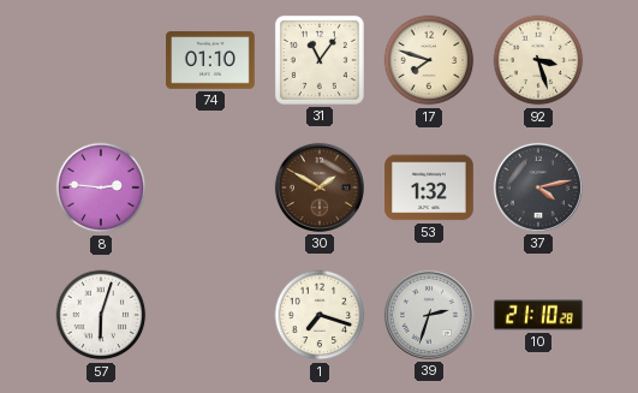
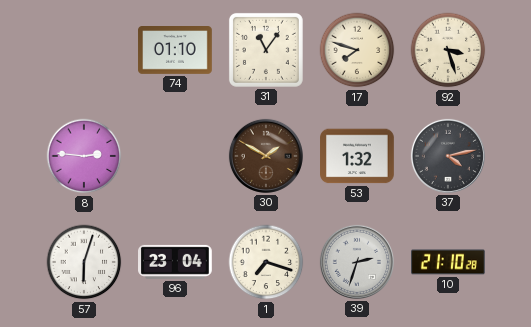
96: none -> 23:04 (176, 262)
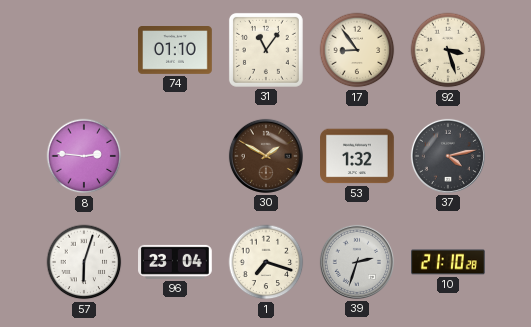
17: 7:48 -> 8:54 (357, 50)
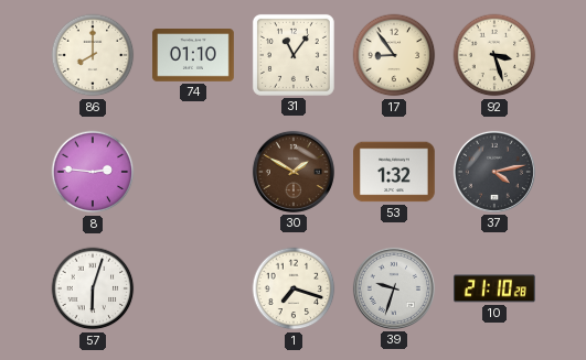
86: none -> 8:00 (93, 55)
96: 23:04 -> none (176, 262)
39: 2:33 -> 9:33 (394, 288)
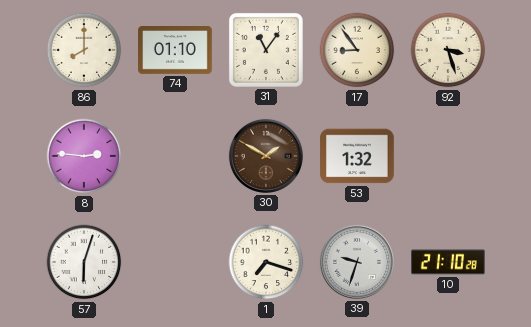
37: 4:13 -> none (494, 172)
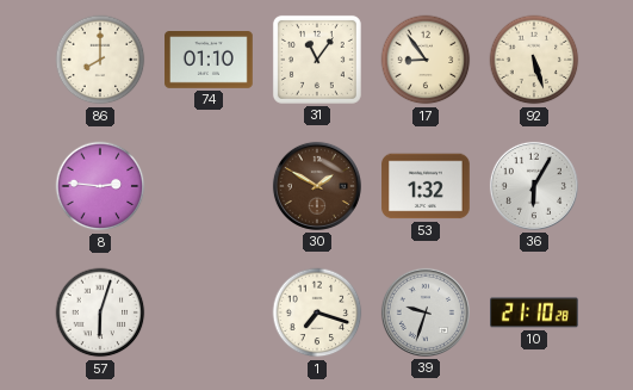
92: 3:27 -> 5:27 (534, 60)
36: none -> 6:05 (534, 186)
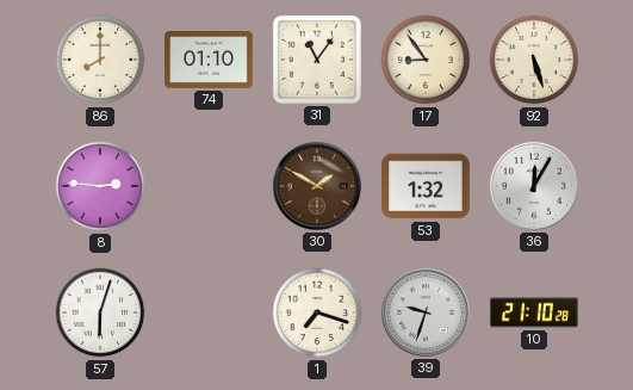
36: 6:05 -> 12:05 (534, 186)
